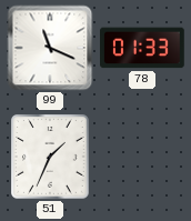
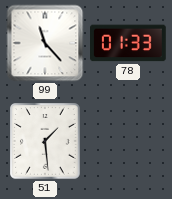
99: 11:19 -> 11:23 (45, 43)
51: 1:34 -> 1:29 (46, 141)
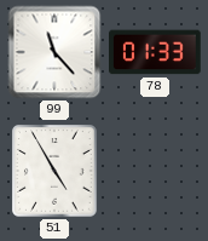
51: 1:29 -> 4:55 (56, 171)
